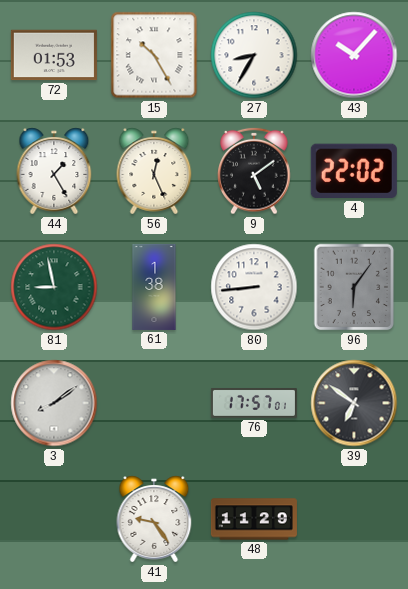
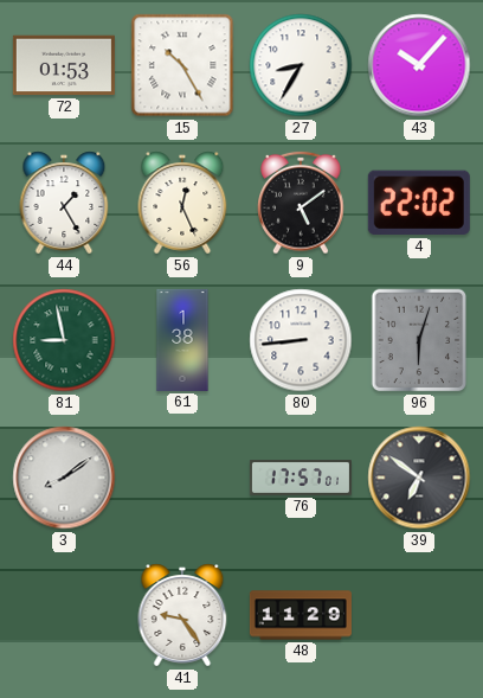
96: 6:06 -> 6:03 (419, 340)
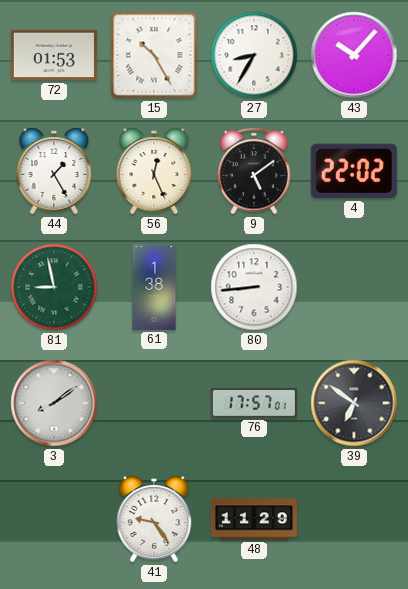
96: 6:03 -> none (419, 340)
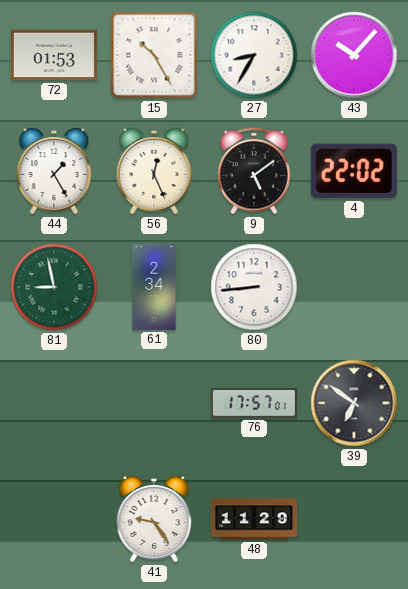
61: 1:38 -> 2:34 (154, 287)
3: 8:09 -> none (54, 403)
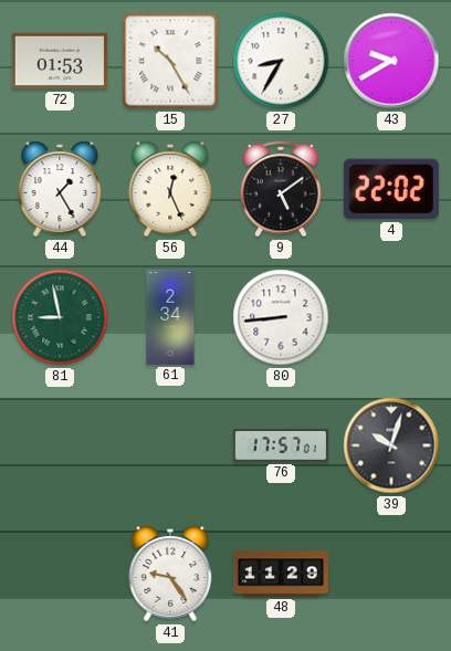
43: 10:07 -> 9:40 (391, 61)
39: 6:51 -> 10:03 (391, 445)
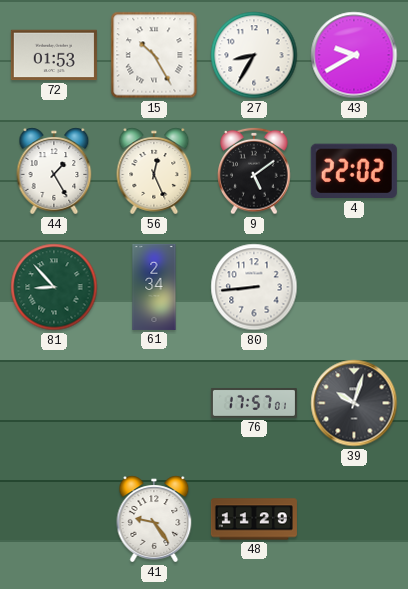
81: 8:58 -> 8:53 (54, 287)
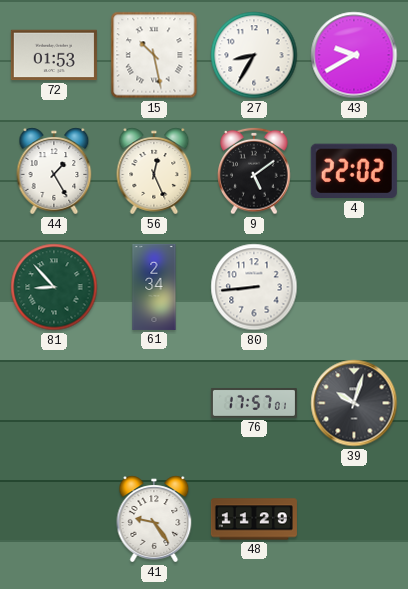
15: 10:25 -> 10:28 (154, 55)
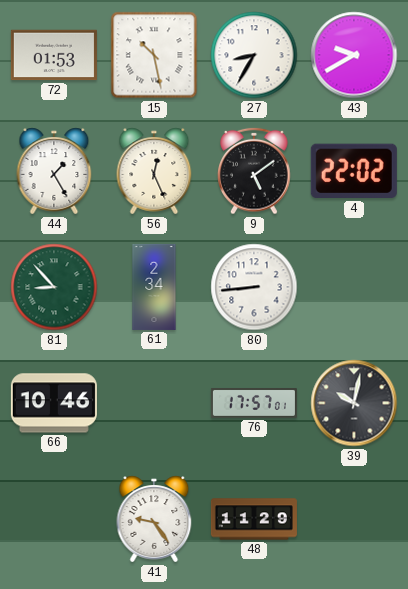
66: none -> 10:46 (54, 403)
39: 10:03 -> 10:02 (354, 403)
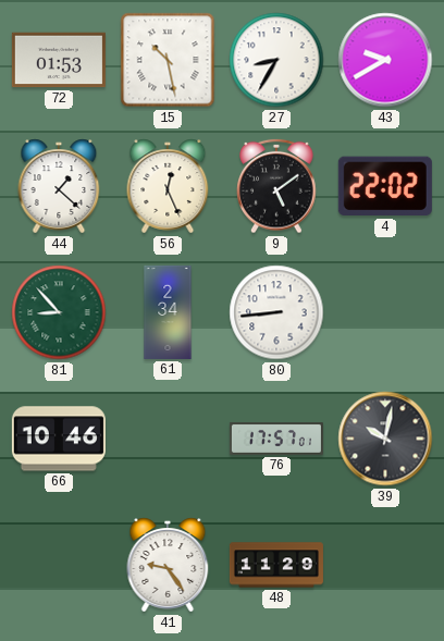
44: 1:25 -> 1:22 (59, 186)
